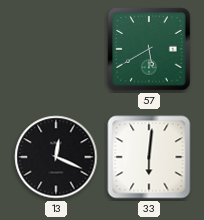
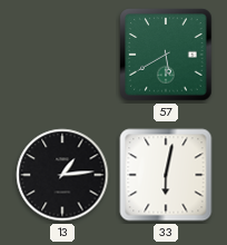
13: 12:19 -> 1:14 (62, 175)
33: 6:01 -> 6:02 (166, 175)
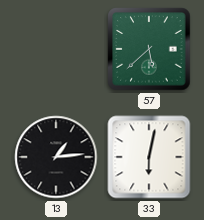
57: 5:40 -> 5:38 (149, 49)
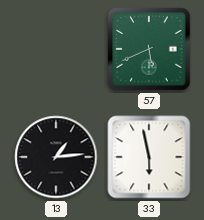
57: 5:38 -> 5:41 (149, 49)
33: 6:02 -> 5:58 (149, 157)
